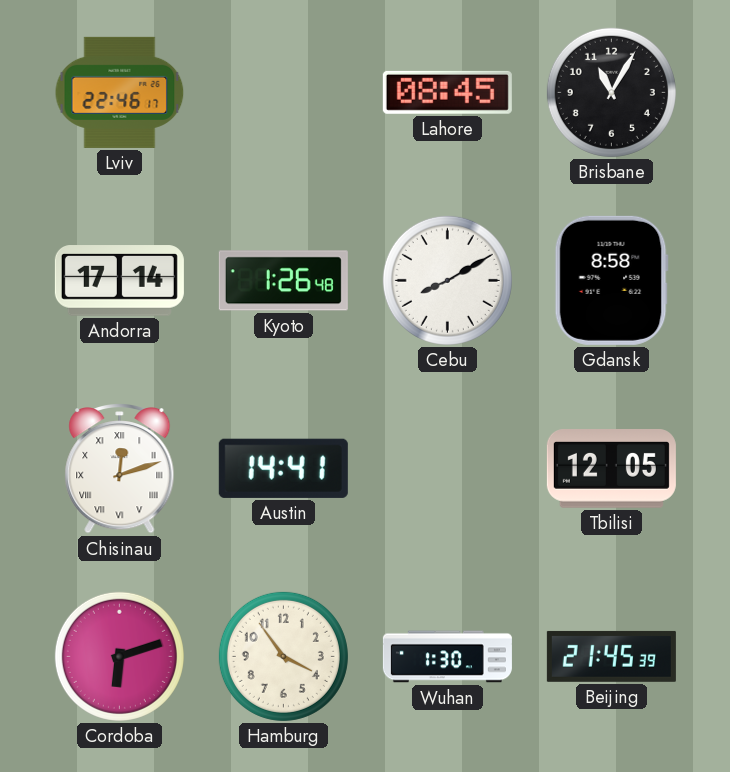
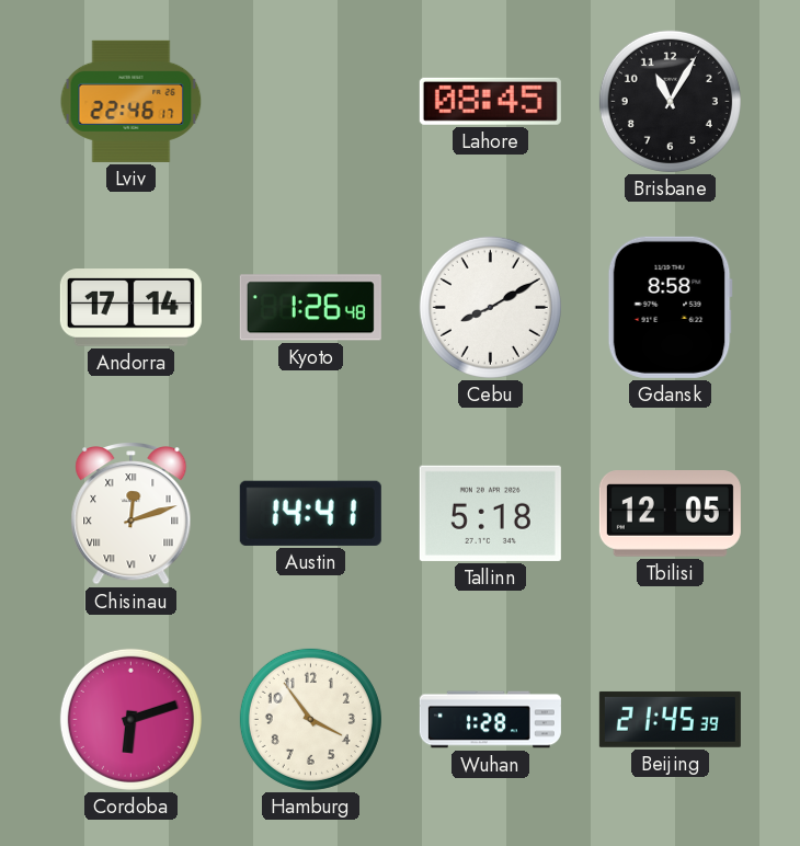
Tallinn: none -> 5:18 (490, 513)
Wuhan: 1:30 -> 1:28 (490, 720)
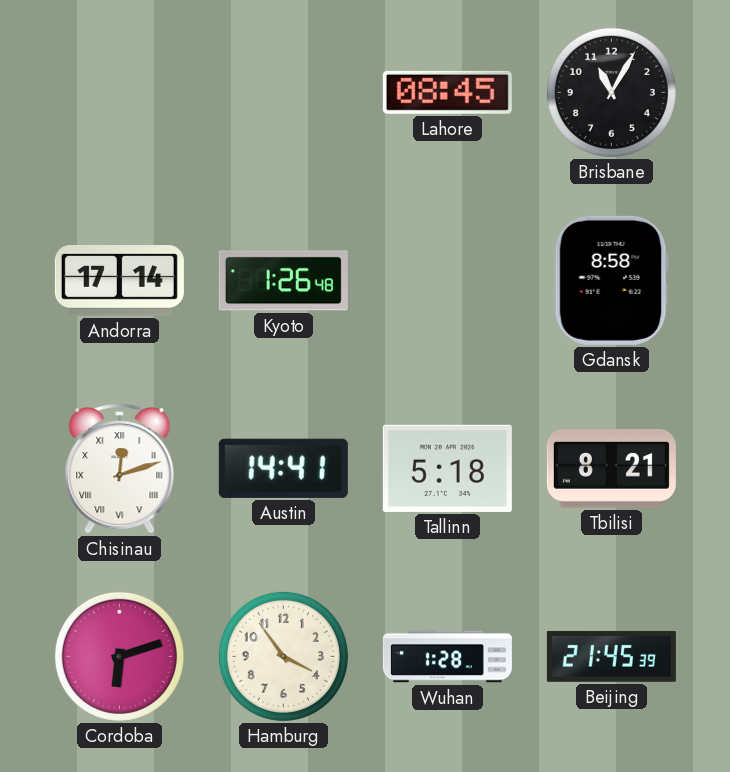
Lviv: 22:46 -> none (132, 101)
Cebu: 8:10 -> none (490, 307)
Tbilisi: 12:05 -> 8:21 (611, 469)
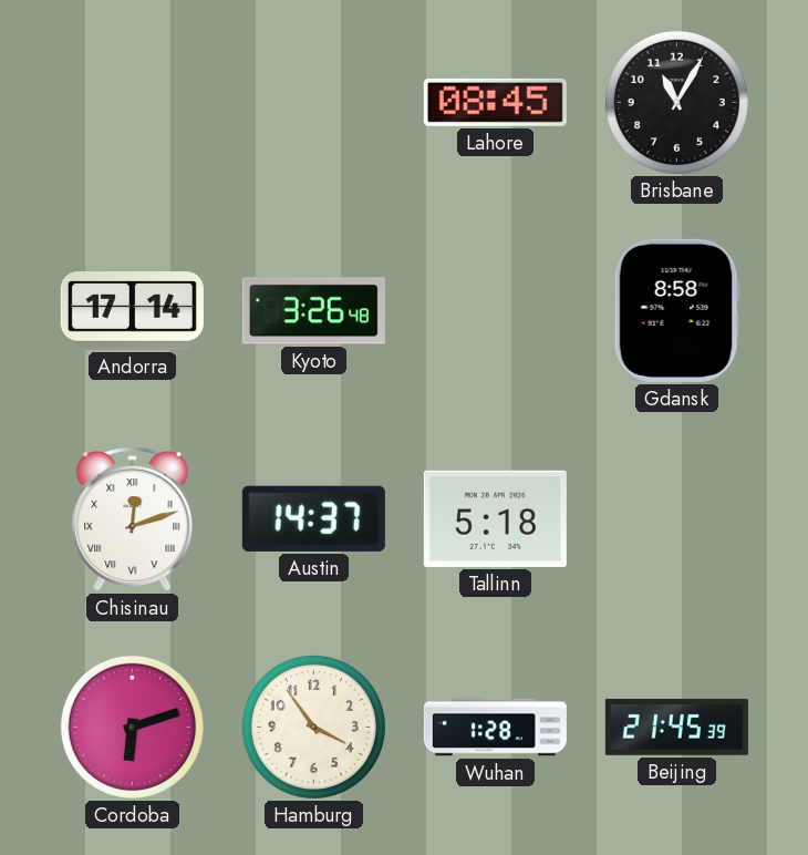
Kyoto: 1:26 -> 3:26 (313, 311)
Austin: 14:41 -> 14:37 (313, 518)
Tbilisi: 8:21 -> none (611, 469)
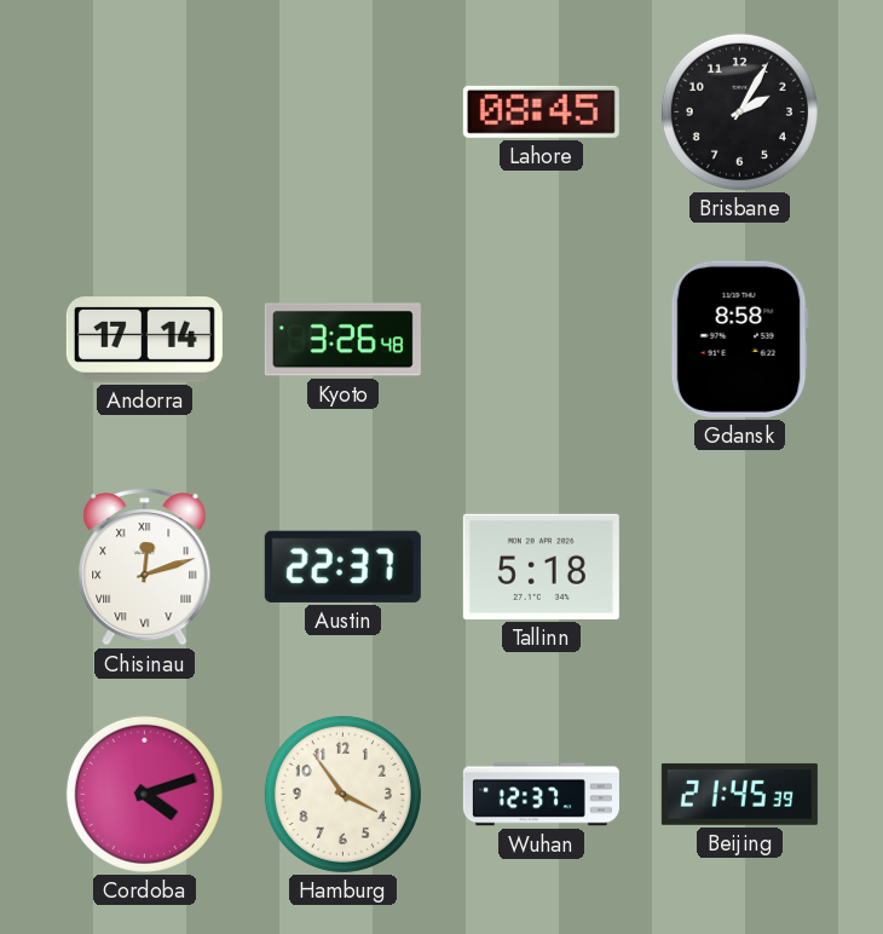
Brisbane: 11:05 -> 2:05 (739, 111)
Austin: 14:37 -> 22:37 (342, 566)
Cordoba: 6:12 -> 4:12 (144, 794)
Wuhan: 1:28 -> 12:37 (541, 795)
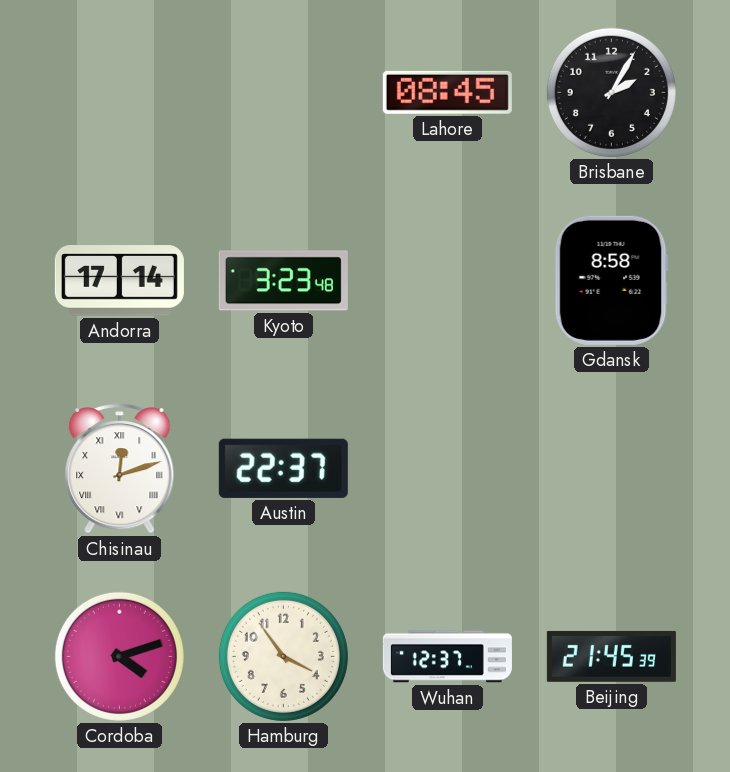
Kyoto: 3:26 -> 3:23 (283, 281)
Tallinn: 5:18 -> none (541, 566)
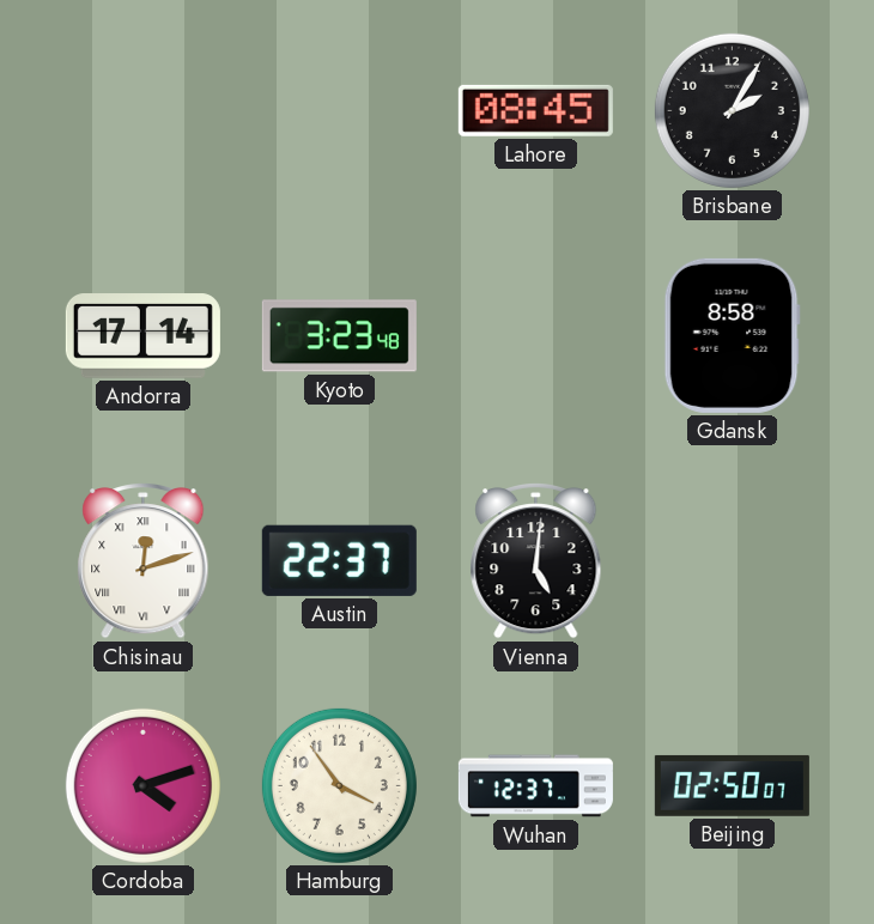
Vienna: none -> 5:01 (536, 561)
Beijing: 21:45 -> 02:50 (732, 785)
